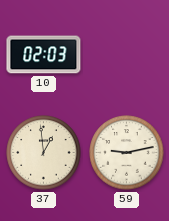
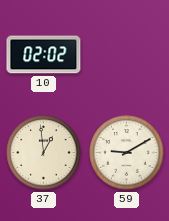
10: 02:03 -> 02:02 (44, 55)
59: 9:13 -> 9:10 (127, 153)
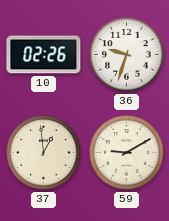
10: 02:02 -> 02:26 (44, 55)
36: none -> 9:33 (127, 55)
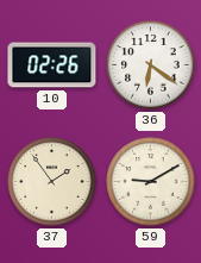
36: 9:33 -> 6:21 (151, 65)
37: 12:59 -> 1:54 (52, 182)
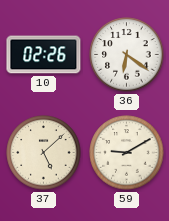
37: 1:54 -> 5:08 (44, 153)
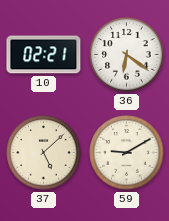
10: 02:26 -> 02:21 (44, 55)
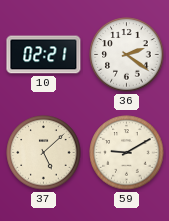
36: 6:21 -> 2:21 (127, 55)
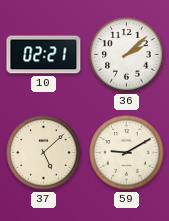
36: 2:21 -> 2:08 (127, 55)
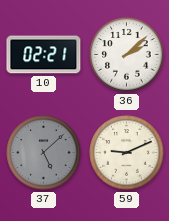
37 dial: cream -> grey (44, 153)
59: 9:10 -> 9:11 (127, 153)
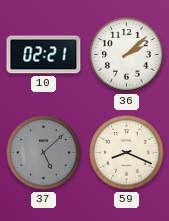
59: 9:11 -> 8:19 (127, 153)
